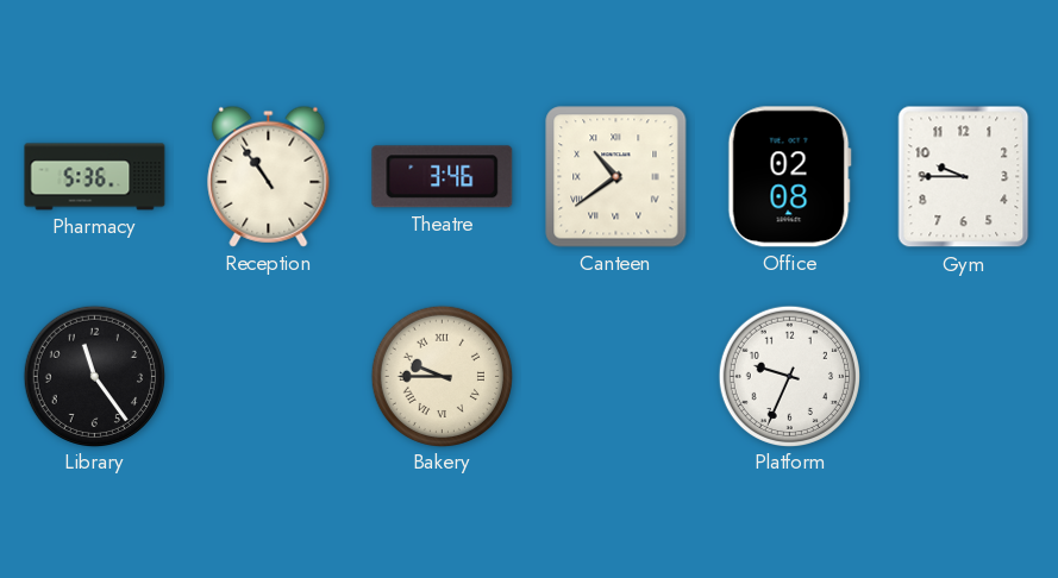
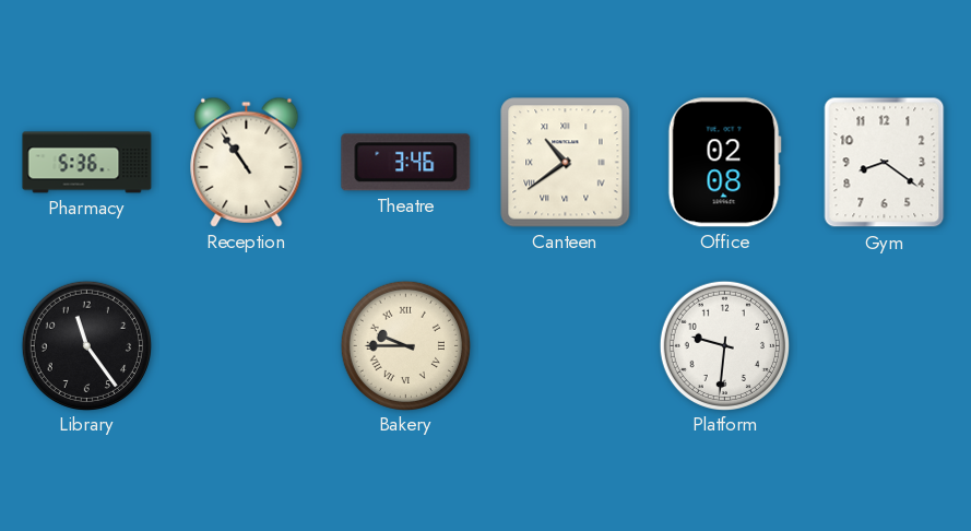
Gym: 9:45 -> 8:21 (885, 163)
Platform: 9:34 -> 9:31 (724, 345)
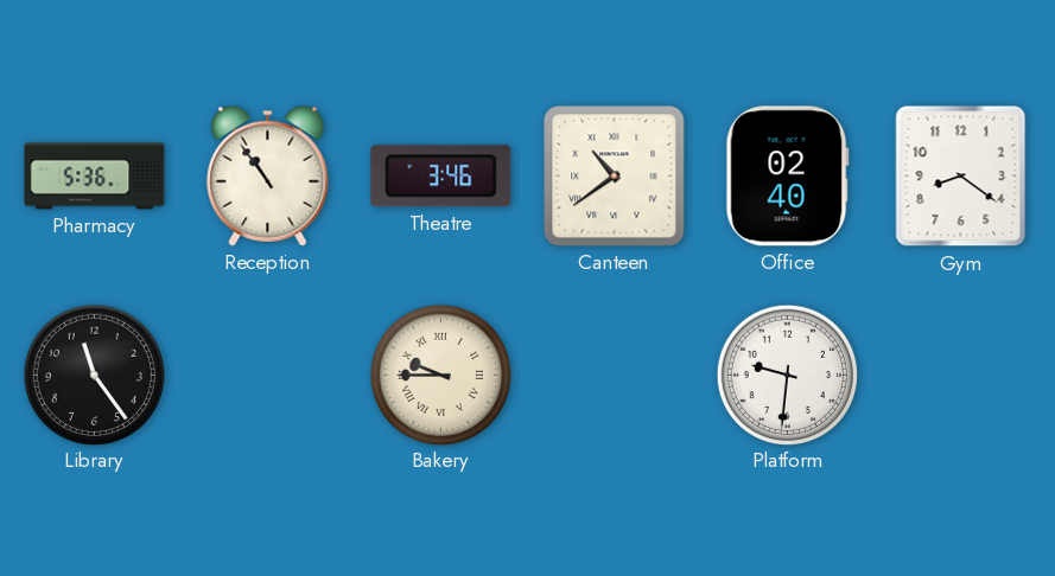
Office: 02:08 -> 02:40 (787, 177)
